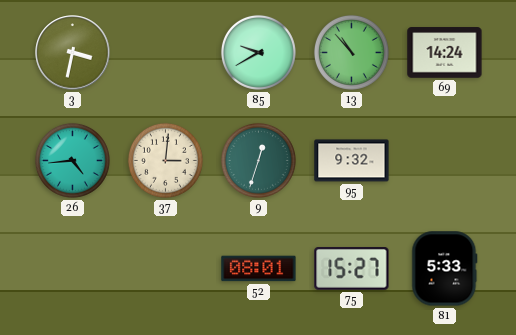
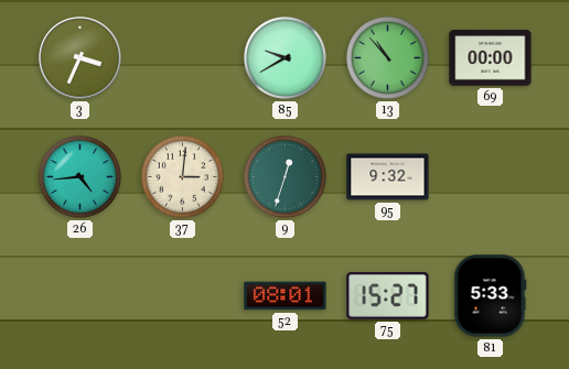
3: 3:32 -> 3:34 (80, 58)
69: 14:24 -> 00:00 (491, 58)
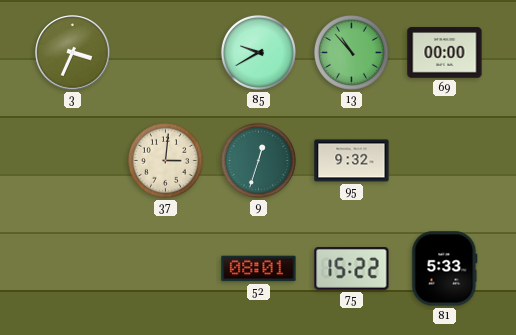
26: 4:44 -> none (79, 176)
75: 15:27 -> 15:22 (352, 269)
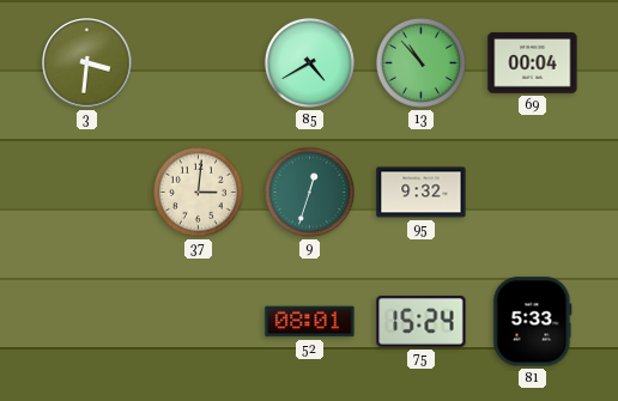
3: 3:34 -> 3:31 (87, 63)
85: 9:40 -> 4:40 (309, 62)
69: 00:00 -> 00:04 (533, 63)
75: 15:22 -> 15:24 (422, 322)
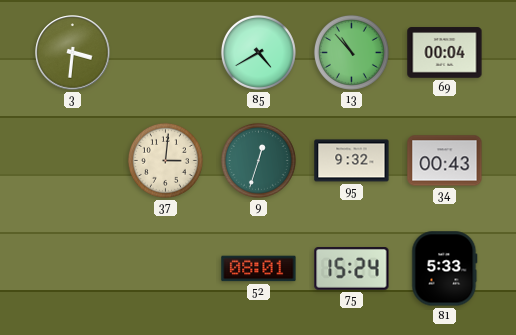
34: none -> 00:43 (445, 161)
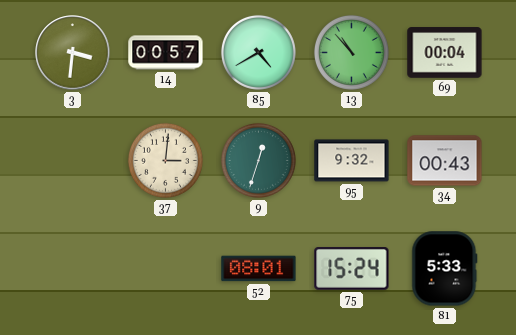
14: none -> 00:57 (166, 53)
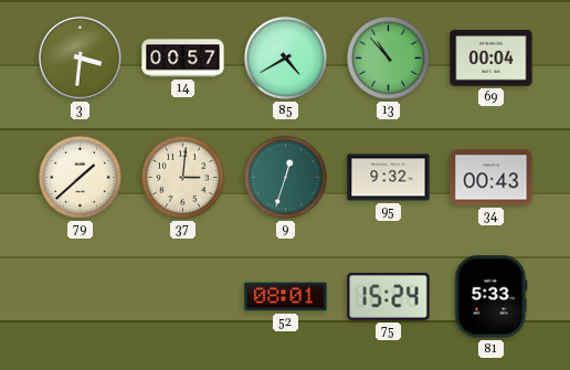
79: none -> 1:38 (80, 177)
